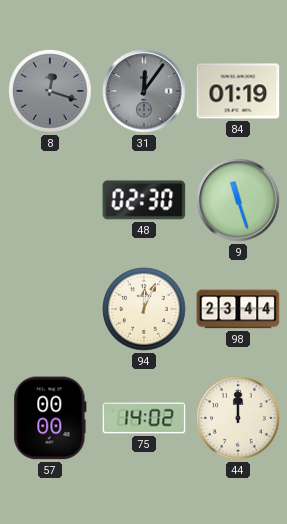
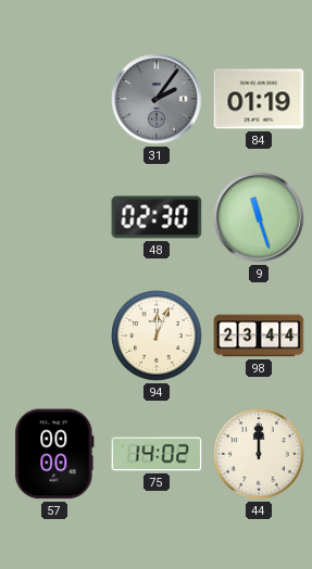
8: 12:18 -> none (50, 91)
31: 12:06 -> 2:06 (157, 99)
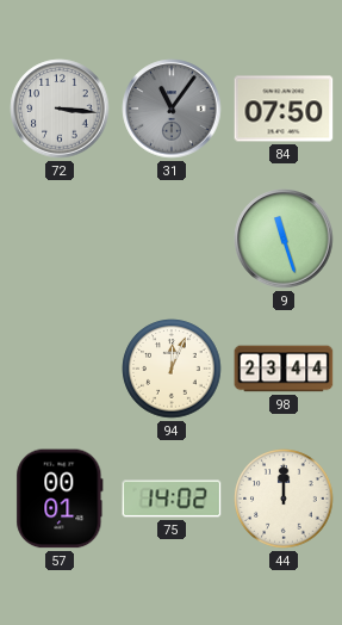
72: none -> 3:16 (60, 109)
31: 2:06 -> 11:06 (172, 109)
84: 01:19 -> 07:50 (284, 109)
48: 02:30 -> none (157, 217)
57: 00:00 -> 00:01 (60, 499)
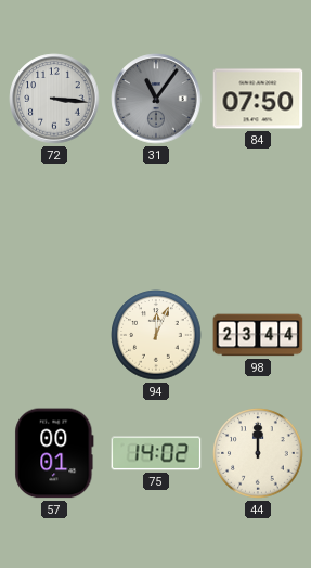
9: 11:27 -> none (284, 239)
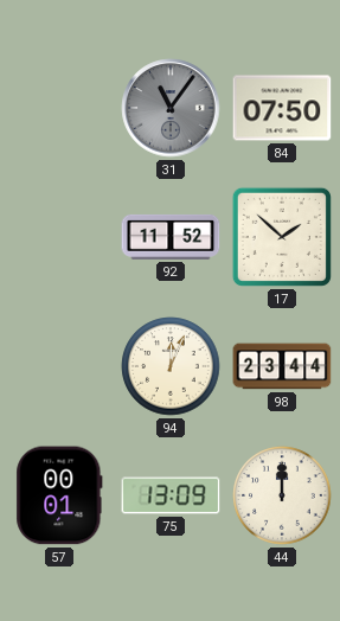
72: 3:16 -> none (54, 99)
92: none -> 11:52 (171, 237)
17: none -> 1:52 (282, 237)
75: 14:02 -> 13:09 (171, 495)
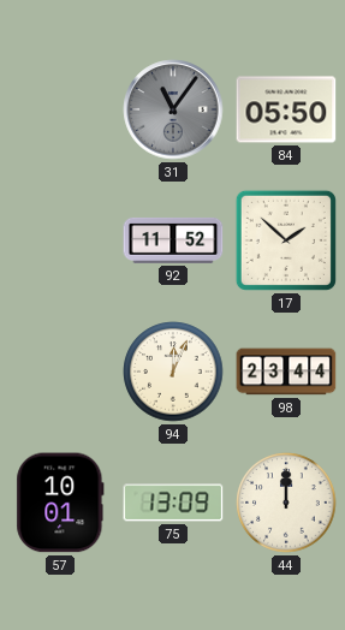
84: 07:50 -> 05:50 (286, 109)
57: 00:01 -> 10:01 (60, 503)
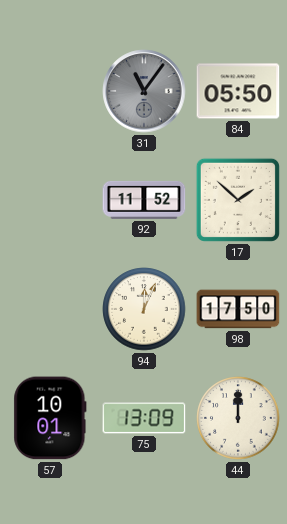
98: 23:44 -> 17:50 (238, 309)
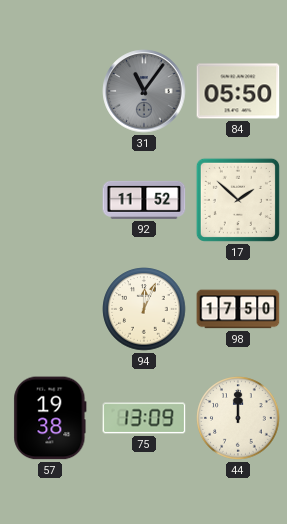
57: 10:01 -> 19:38 (50, 418)
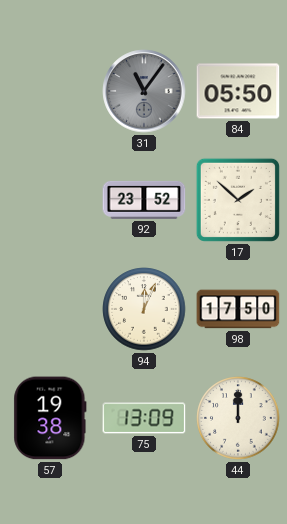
92: 11:52 -> 23:52 (144, 200)
